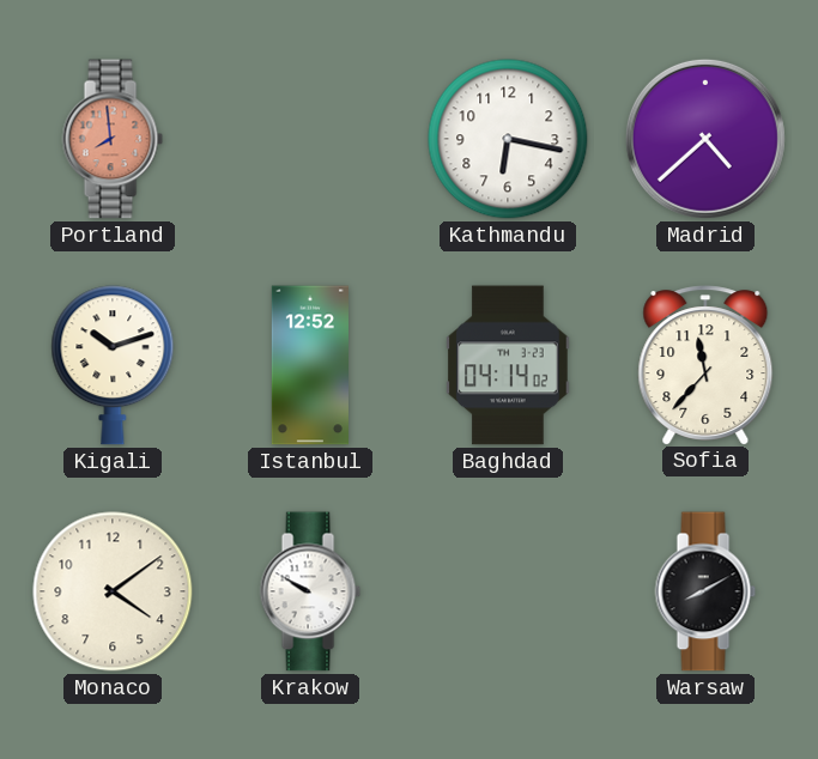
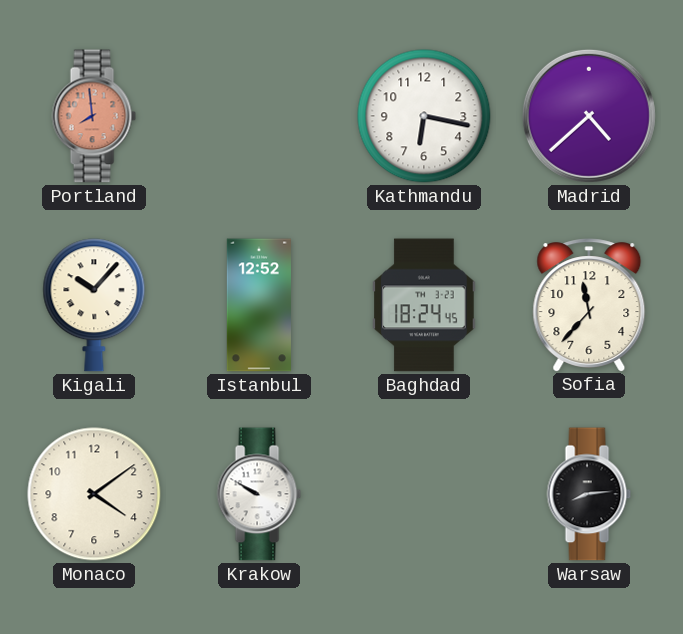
Kigali: 10:12 -> 10:07 (94, 305)
Baghdad: 04:14 -> 18:24 (424, 305)
Warsaw: 8:10 -> 8:14 (589, 494)
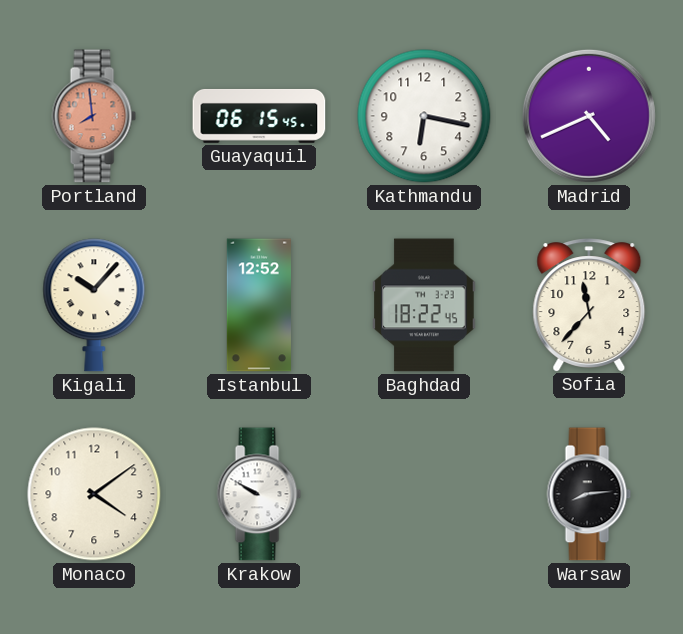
Guayaquil: none -> 06:15 (259, 116)
Madrid: 4:38 -> 4:41 (589, 116)
Baghdad: 18:24 -> 18:22 (424, 305)
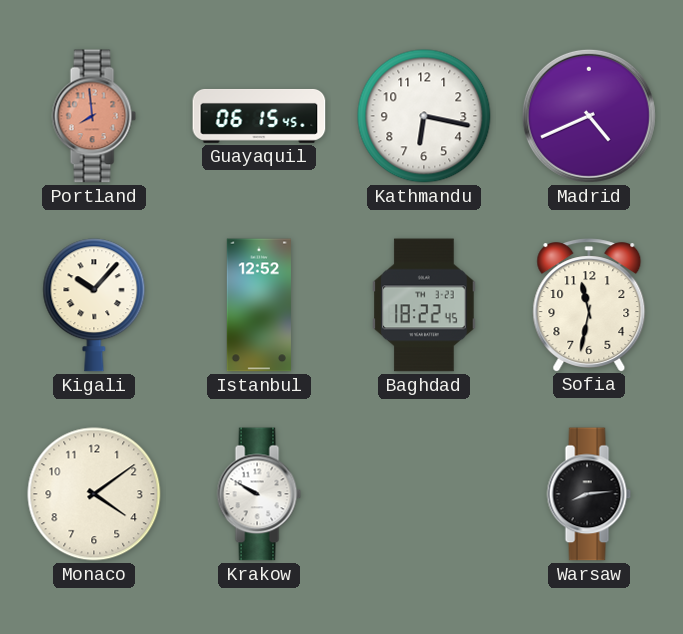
Sofia: 11:37 -> 11:32 (589, 305)
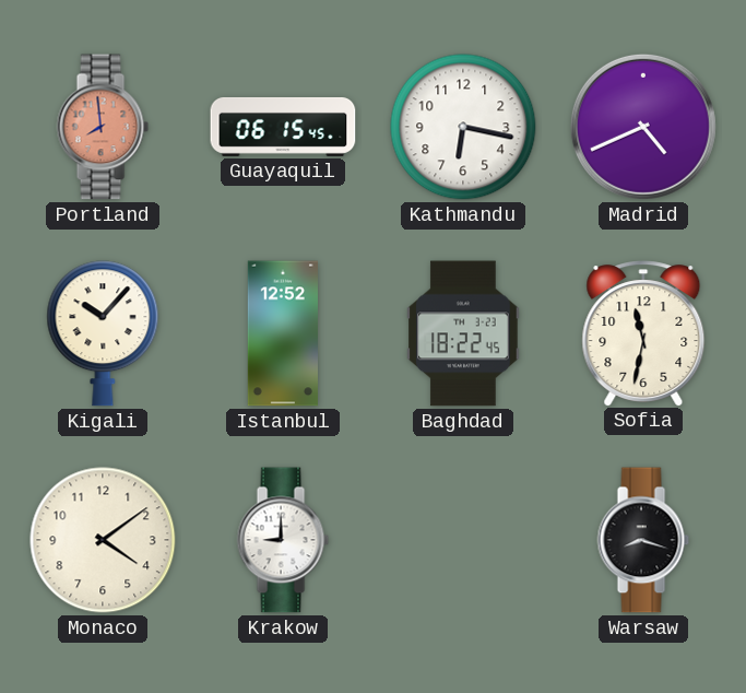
Krakow: 9:50 -> 9:00 (283, 540)
Warsaw: 8:14 -> 8:18 (643, 540)
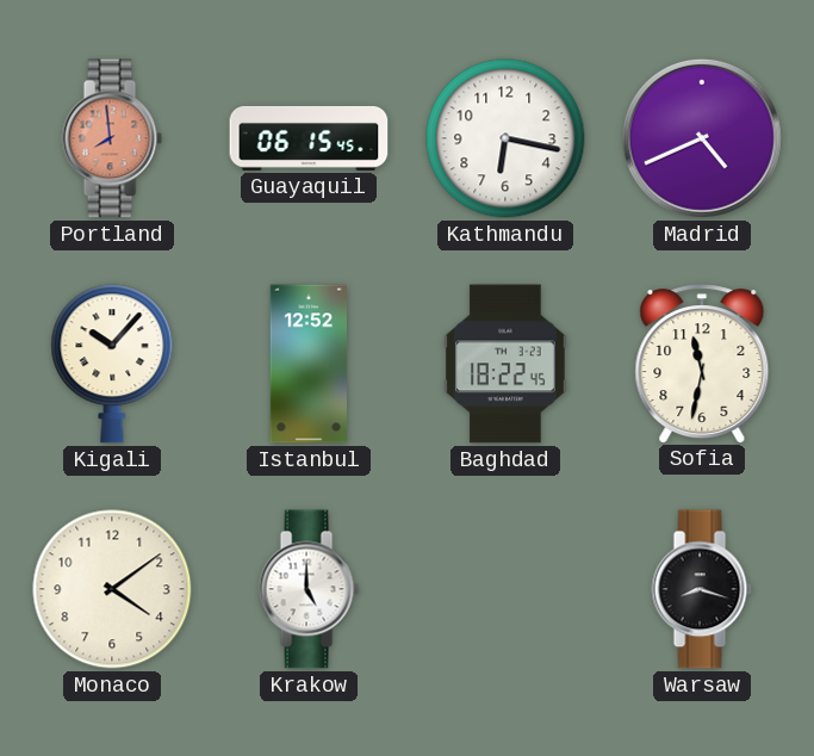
Krakow: 9:00 -> 5:00 (309, 589)
